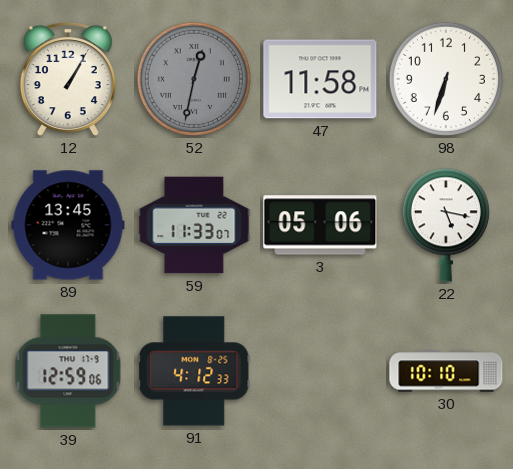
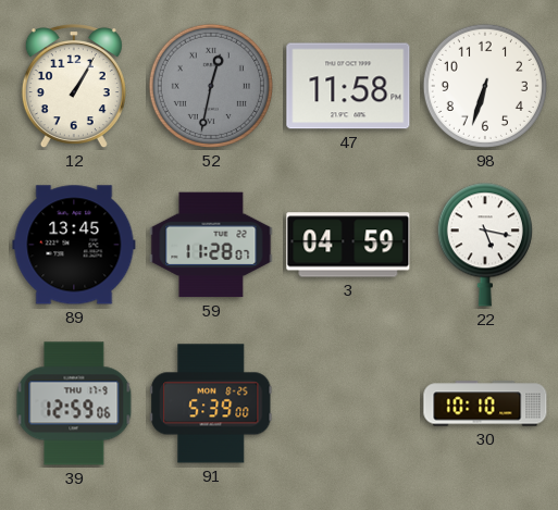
59: 11:33 -> 11:28 (211, 245)
3: 05:06 -> 04:59 (348, 245)
91: 4:12 -> 5:39 (211, 403)
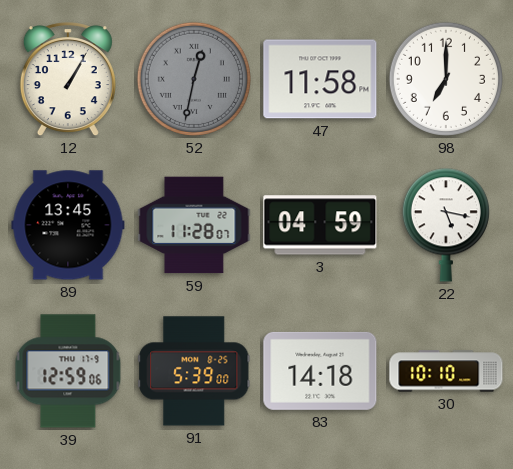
98: 6:33 -> 7:00 (446, 79)
83: none -> 14:18 (320, 371)
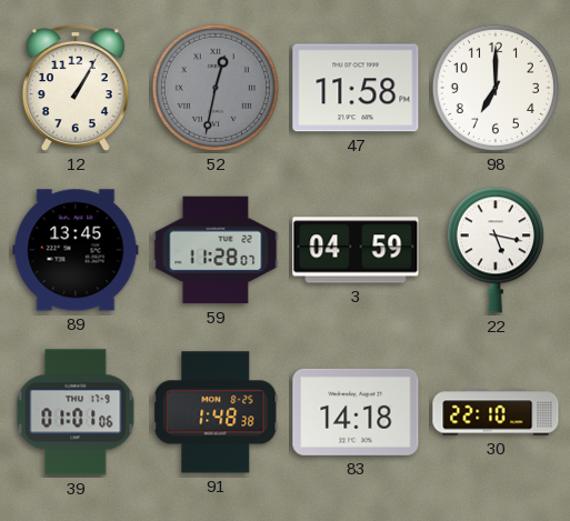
39: 12:59 -> 01:01 (76, 412)
91: 5:39 -> 1:48 (216, 412)
30: 10:10 -> 22:10 (496, 412)
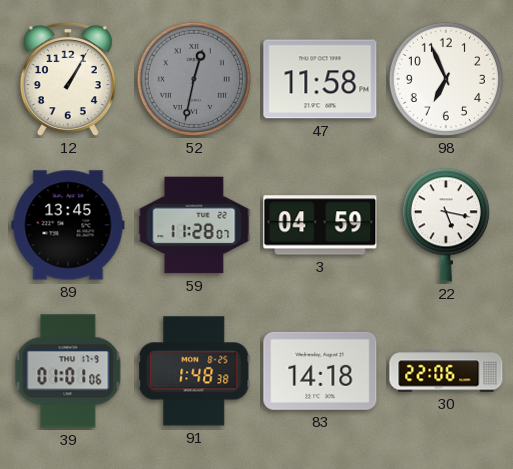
98: 7:00 -> 6:56 (446, 79)
30: 22:10 -> 22:06 (446, 371)
